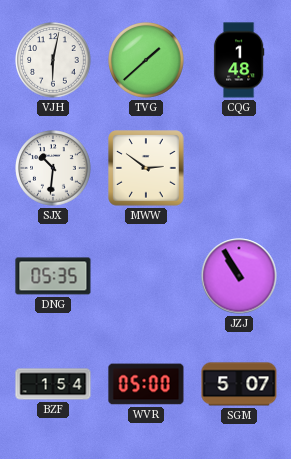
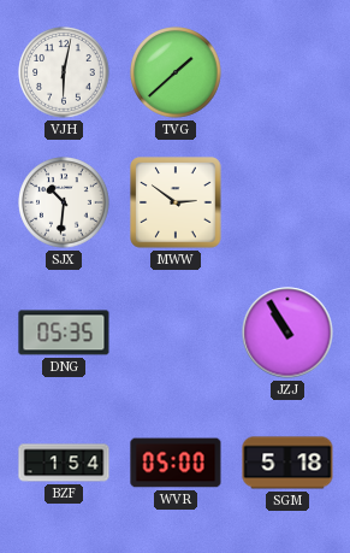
CQG: 1:48 -> none (239, 60)
SGM: 5:07 -> 5:18 (287, 463)
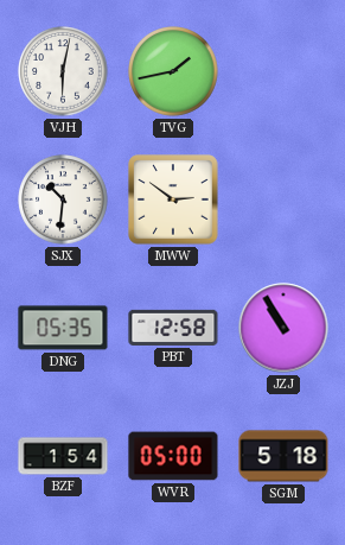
TVG: 1:38 -> 1:43 (173, 71)
PBT: none -> 12:58 (173, 328)
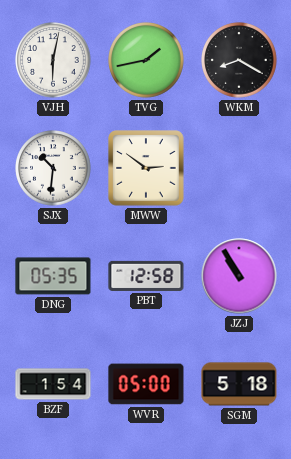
WKM: none -> 8:20 (239, 60)
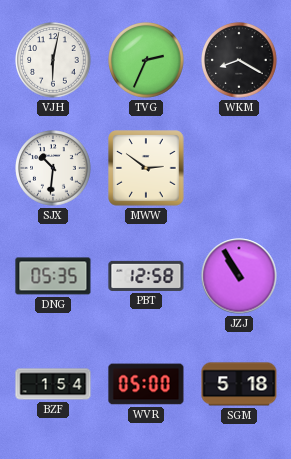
TVG: 1:43 -> 2:34 (146, 60)
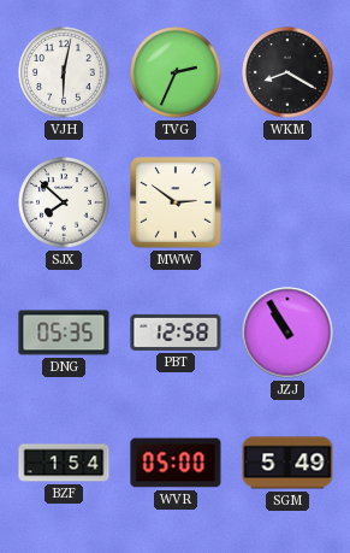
SJX: 10:31 -> 7:52 (64, 202)
SGM: 5:18 -> 5:49 (287, 463)
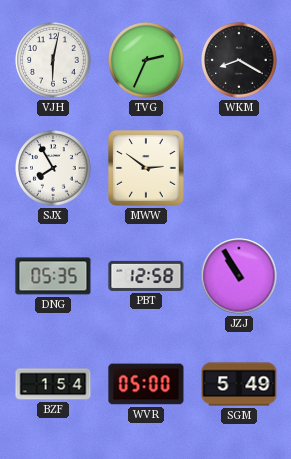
SJX: 7:52 -> 7:55 (53, 168)
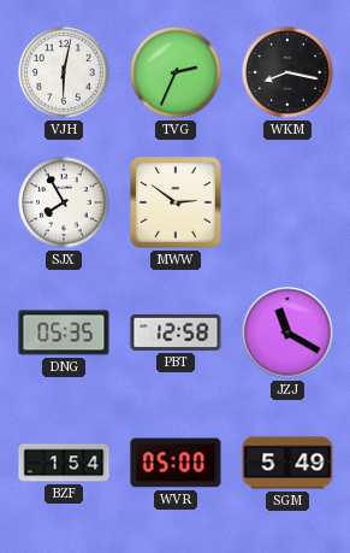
WKM: 8:20 -> 8:17 (287, 72)
JZJ: 10:55 -> 11:20 (287, 333)
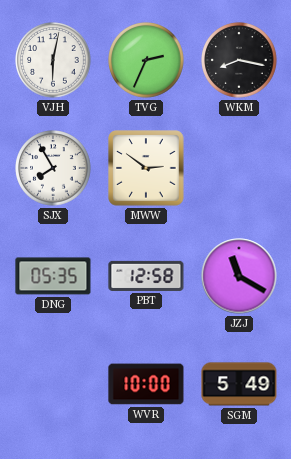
BZF: 1:54 -> none (64, 463)
WVR: 05:00 -> 10:00 (146, 384)
